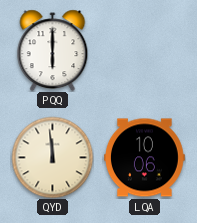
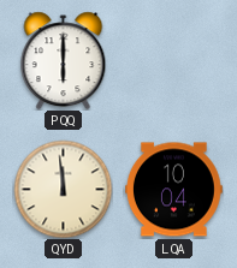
LQA: 10:06 -> 10:04 (174, 190)
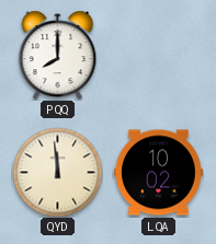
PQQ: 6:00 -> 8:00 (58, 55)
LQA: 10:04 -> 10:02 (159, 173)
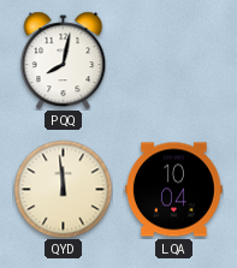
PQQ: 8:00 -> 8:02 (64, 60)
LQA: 10:02 -> 10:04 (174, 190)
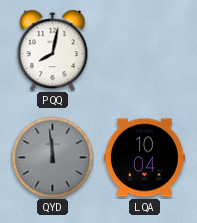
QYD dial: cream -> grey (52, 157)
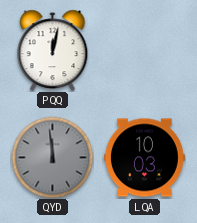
PQQ: 8:02 -> 12:02 (53, 50)
LQA: 10:04 -> 10:03 (145, 158)
